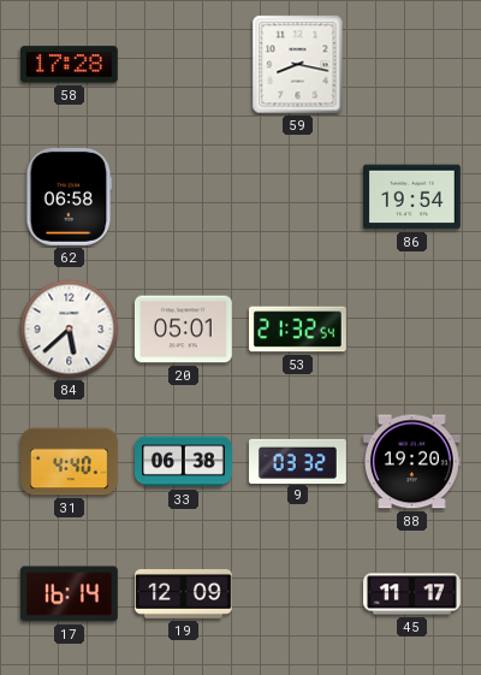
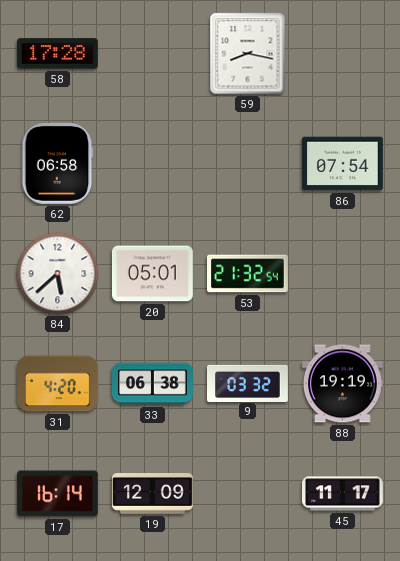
86: 19:54 -> 07:54 (342, 164)
31: 4:40 -> 4:20 (58, 384)
88: 19:20 -> 19:19 (342, 384)
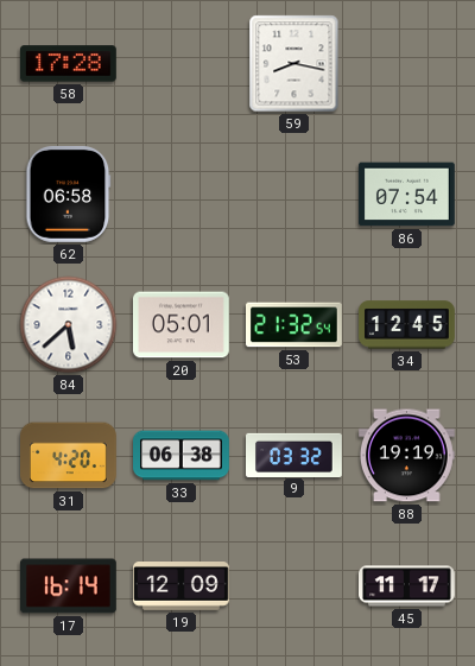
34: none -> 12:45 (407, 325)
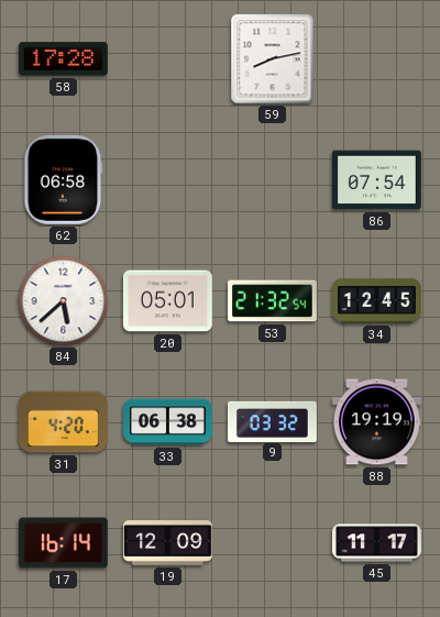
59: 8:17 -> 8:13 (273, 59)
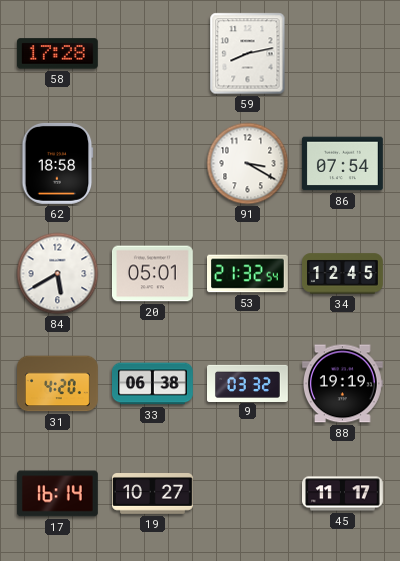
62: 06:58 -> 18:58 (58, 163)
91: none -> 3:20 (248, 164)
84: 5:38 -> 5:40 (58, 274)
19: 12:09 -> 10:27 (153, 494)
